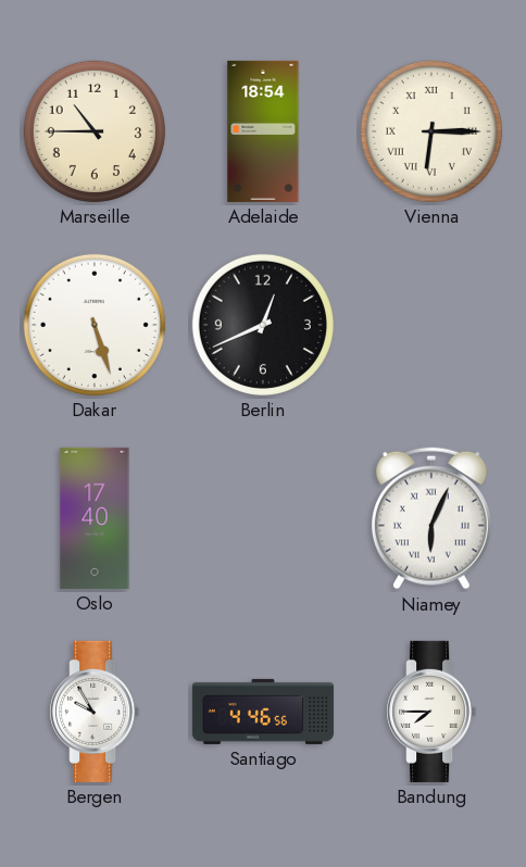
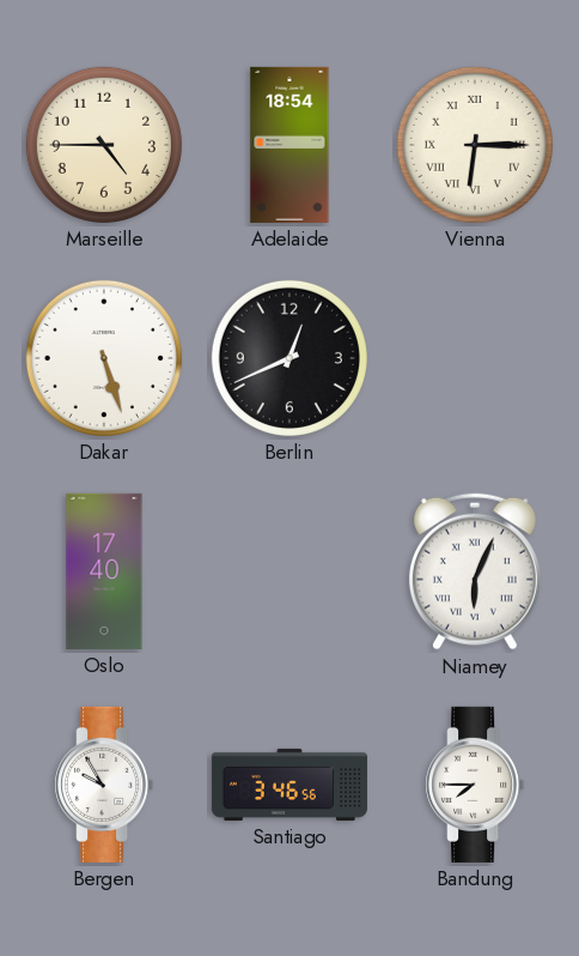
Marseille: 10:45 -> 4:45 (104, 145)
Santiago: 4:46 -> 3:46 (289, 785)
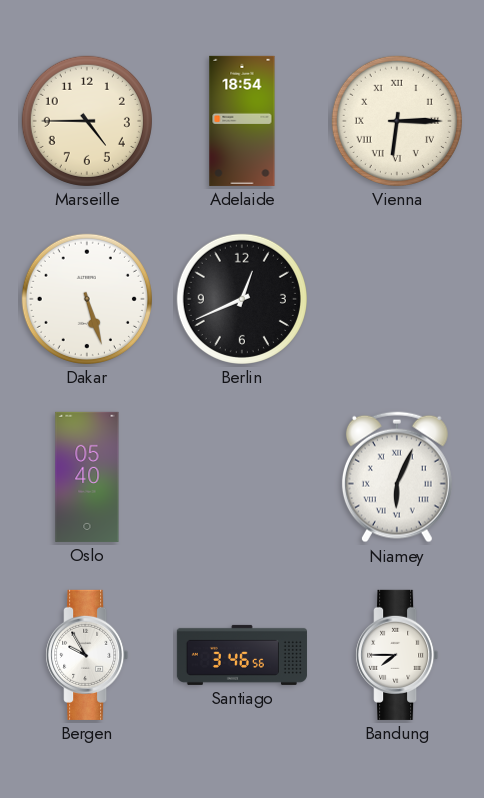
Oslo: 17:40 -> 05:40 (87, 477)
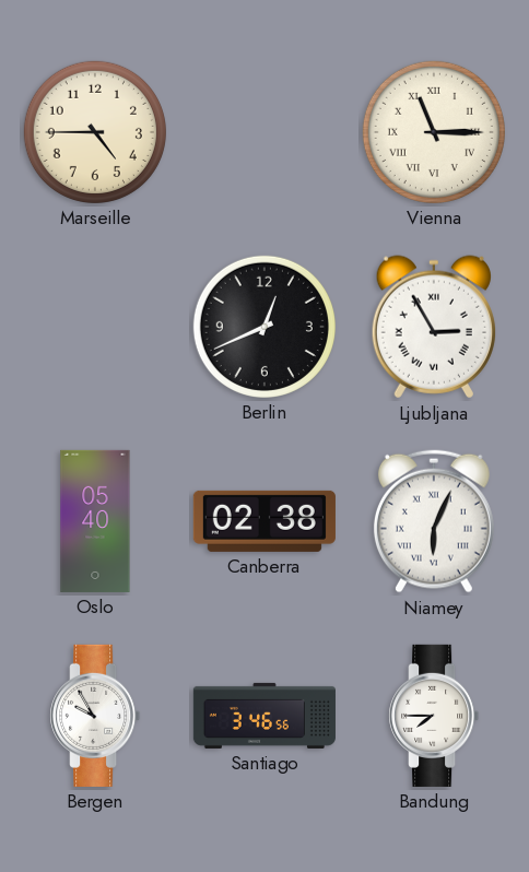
Adelaide: 18:54 -> none (242, 121)
Vienna: 6:15 -> 11:15 (434, 132)
Dakar: 5:27 -> none (87, 299)
Ljubljana: none -> 2:55 (434, 327)
Canberra: none -> 02:38 (264, 521)
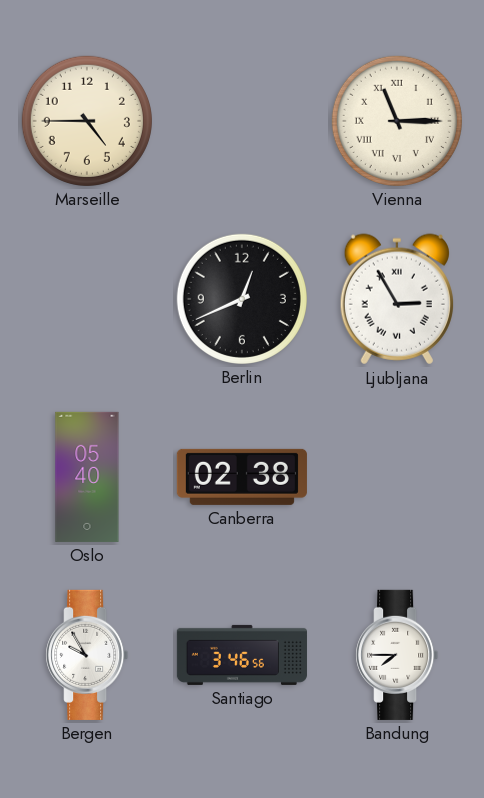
Niamey: 6:04 -> none (434, 521)
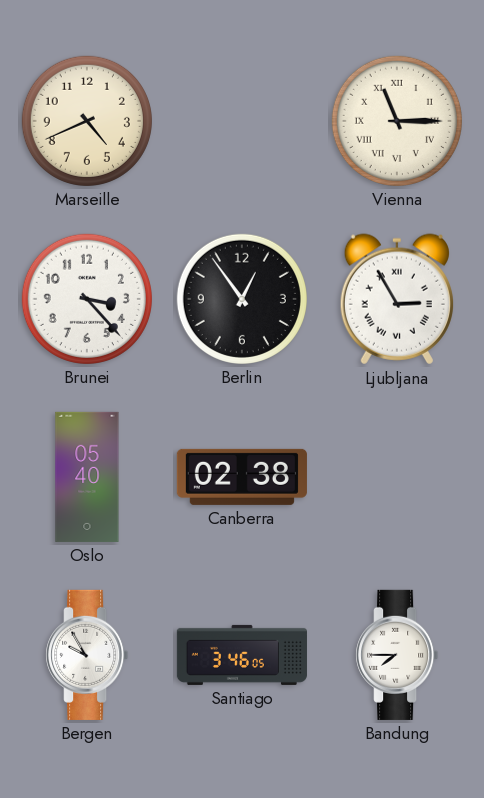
Marseille: 4:45 -> 4:41 (87, 121)
Brunei: none -> 3:23 (87, 299)
Berlin: 12:41 -> 12:54 (242, 299)
Santiago: 3:46:56 -> 3:46:05 (242, 655)
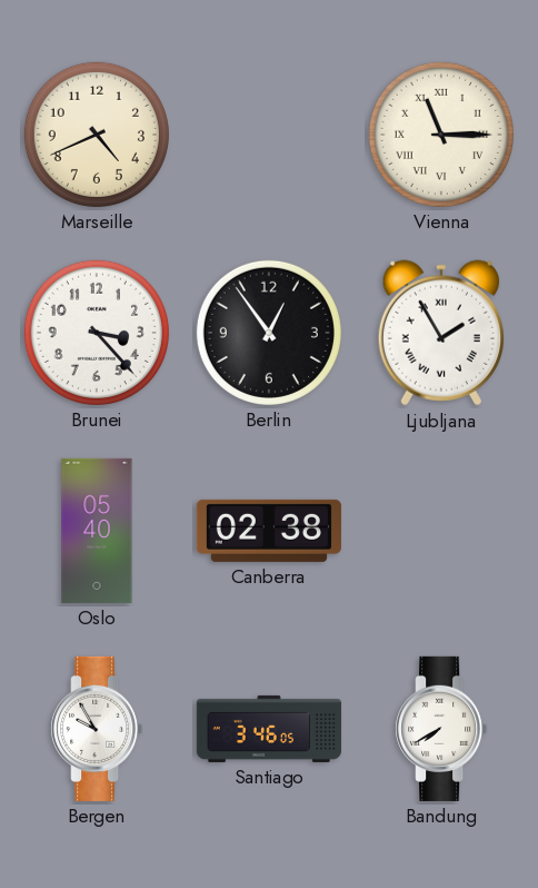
Ljubljana: 2:55 -> 1:55 (441, 333)
Bandung: 7:45 -> 7:40 (441, 729)
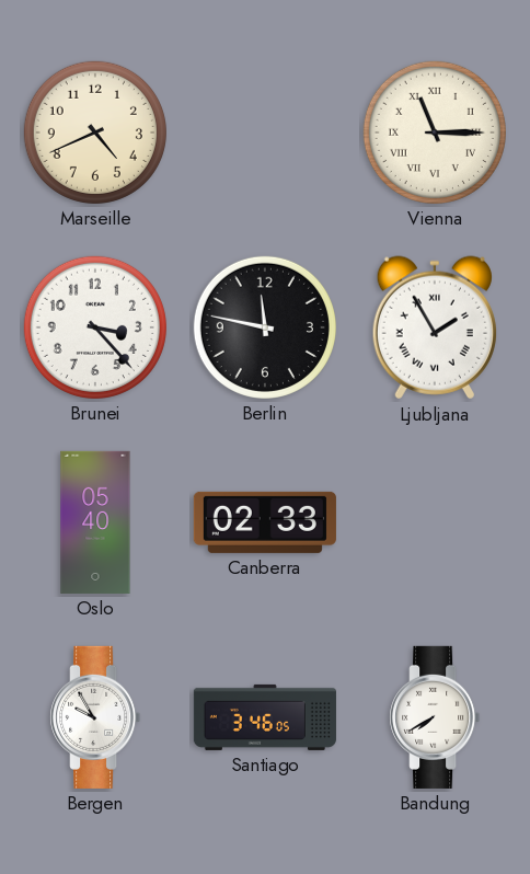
Berlin: 12:54 -> 11:47 (265, 327)
Canberra: 02:38 -> 02:33 (265, 522)
